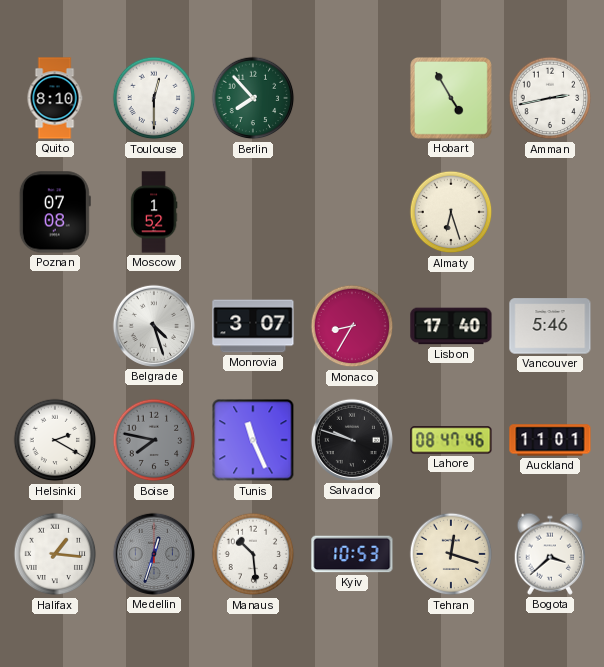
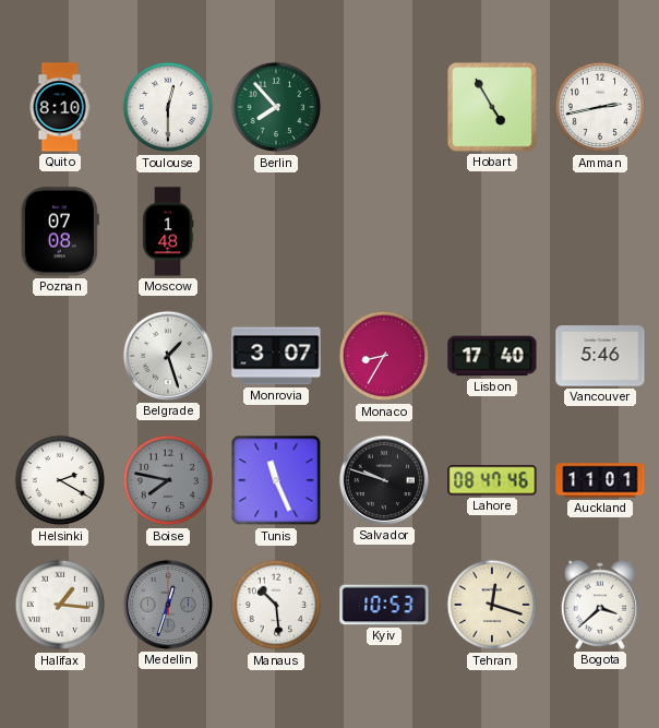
Moscow: 1:52 -> 1:48 (168, 231)
Almaty: 6:27 -> none (451, 212)
Belgrade: 4:27 -> 1:27 (168, 356)
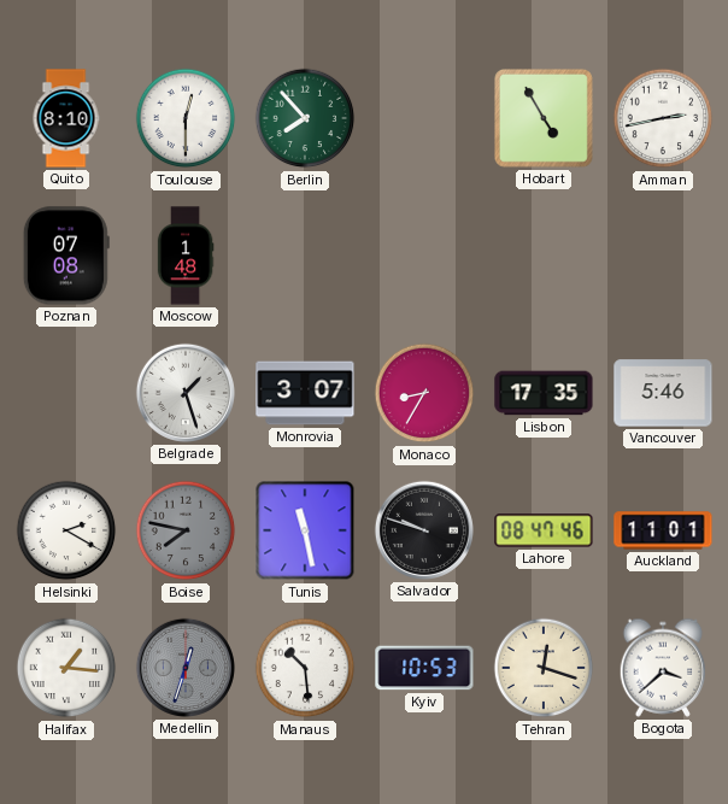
Lisbon: 17:40 -> 17:35 (544, 393)
Tunis: 11:26 -> 11:28 (305, 530)
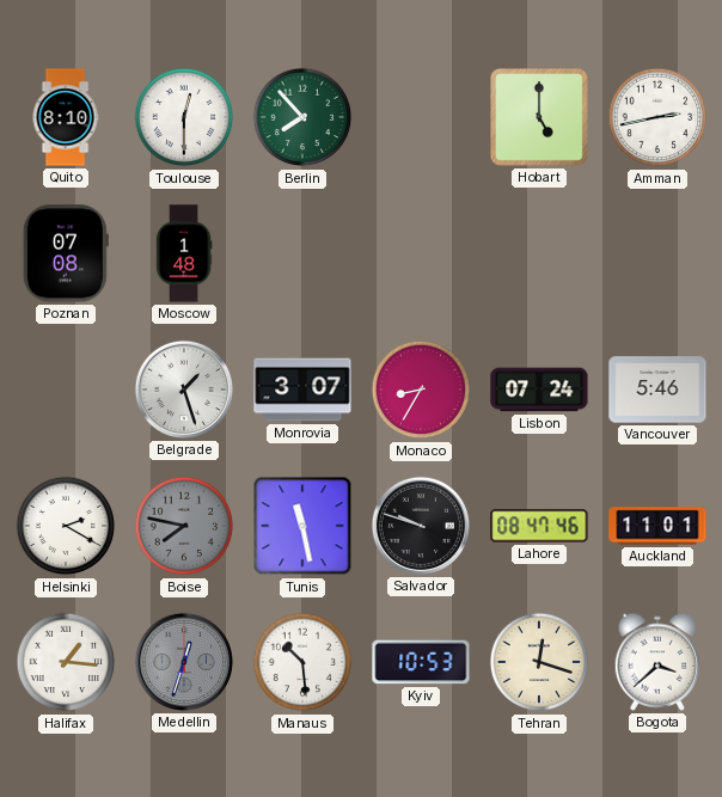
Hobart: 4:55 -> 5:00 (539, 117)
Lisbon: 17:35 -> 07:24 (539, 390)
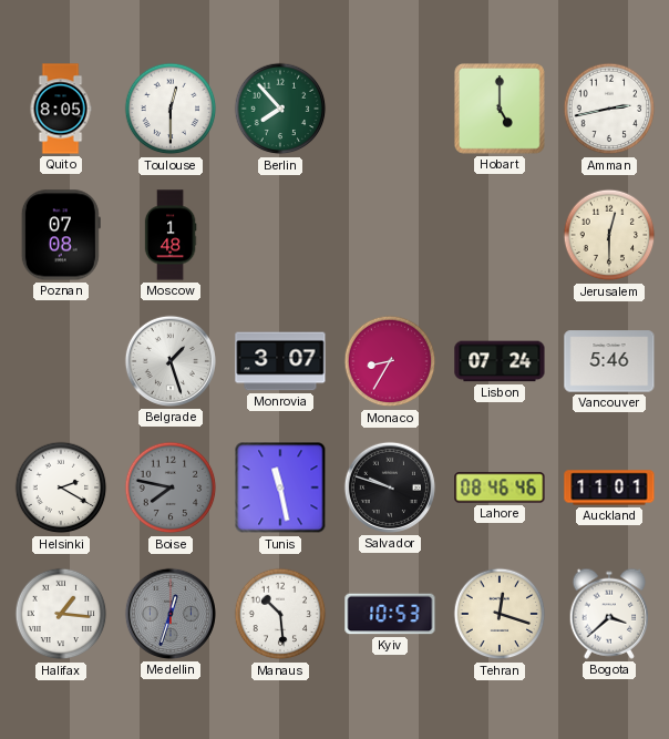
Quito: 8:10 -> 8:05 (61, 109)
Jerusalem: none -> 12:30 (609, 235)
Lahore: 08:47 -> 08:46 (500, 487)
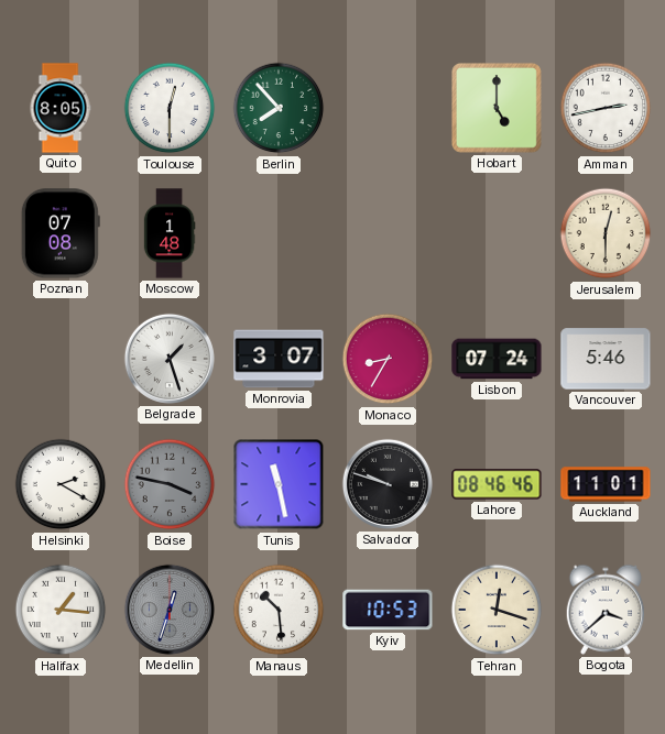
Boise: 7:47 -> 3:47 (170, 484)
